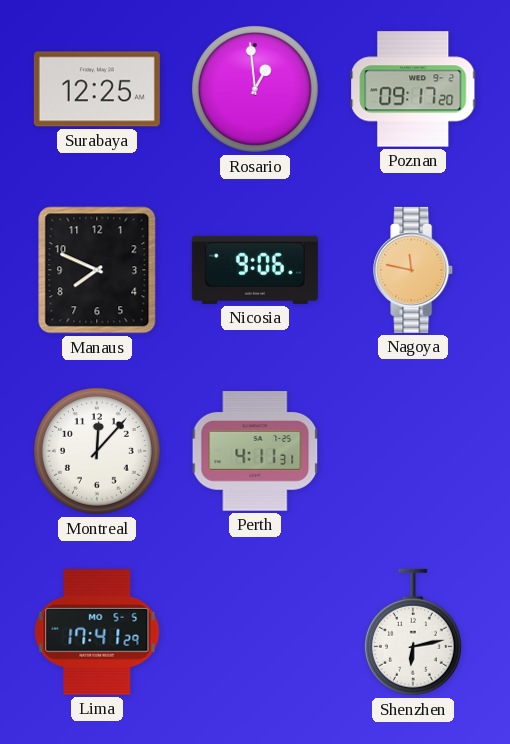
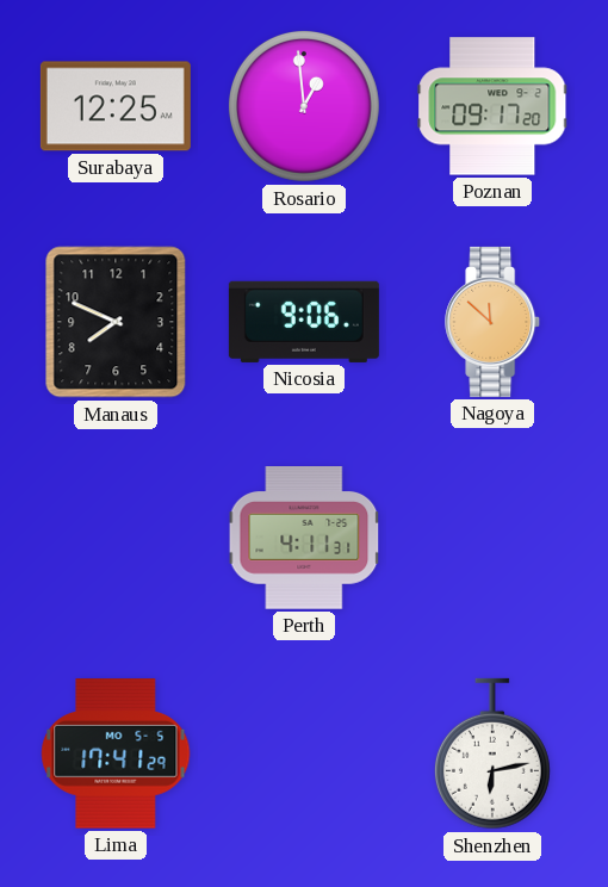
Nagoya: 11:47 -> 11:52 (494, 322)
Montreal: 12:07 -> none (97, 451)
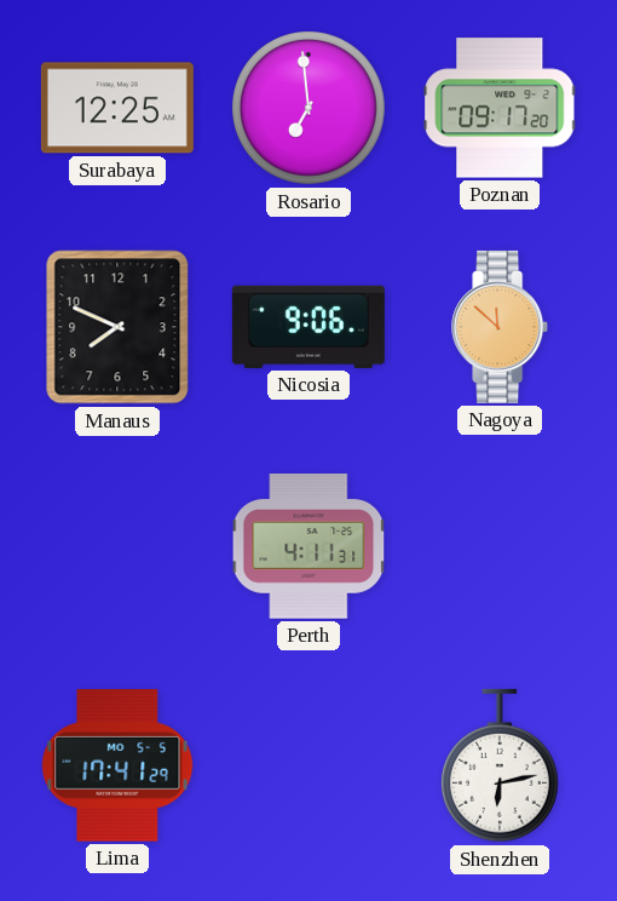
Rosario: 12:59 -> 6:59 (308, 108)
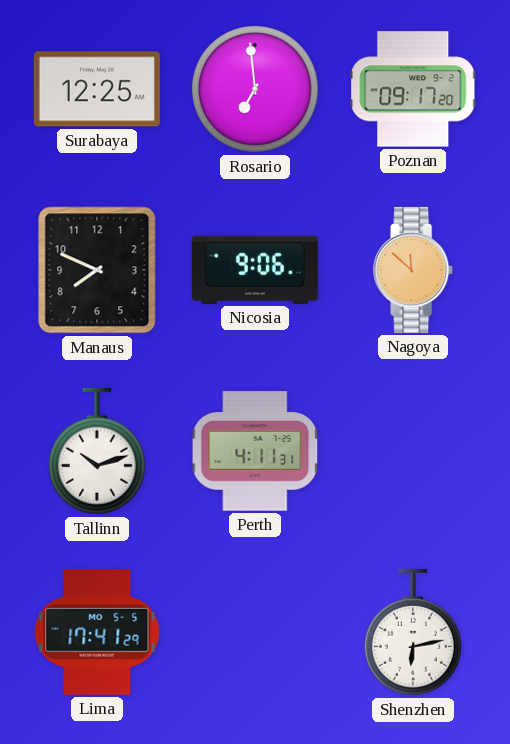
Tallinn: none -> 10:12 (97, 451)
